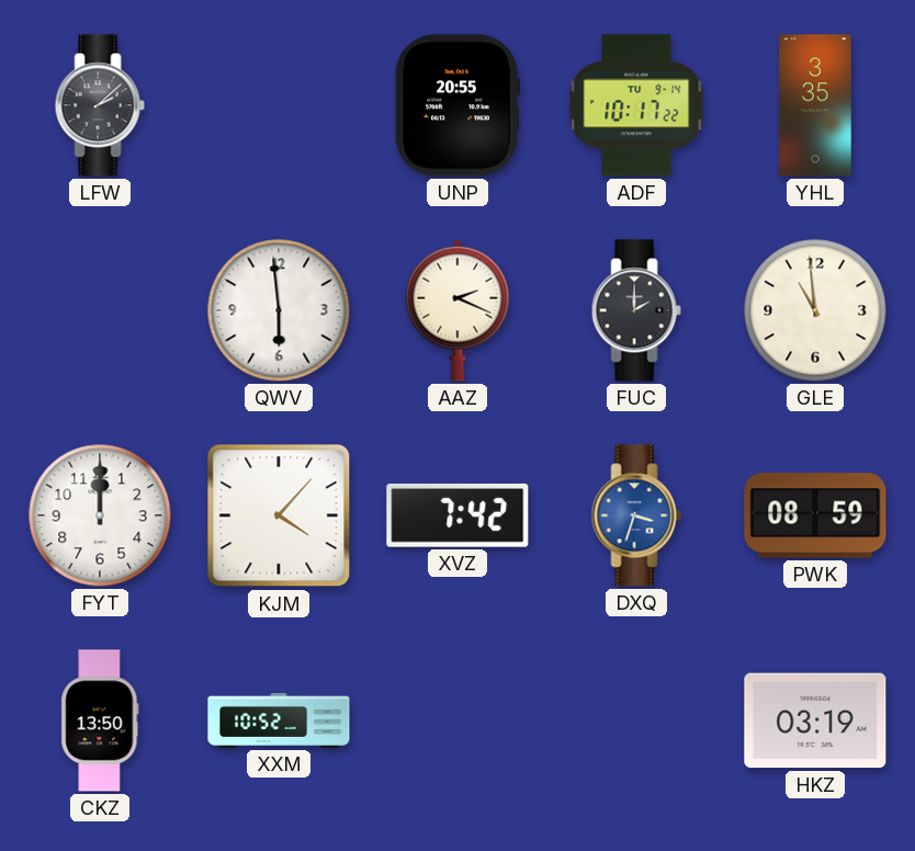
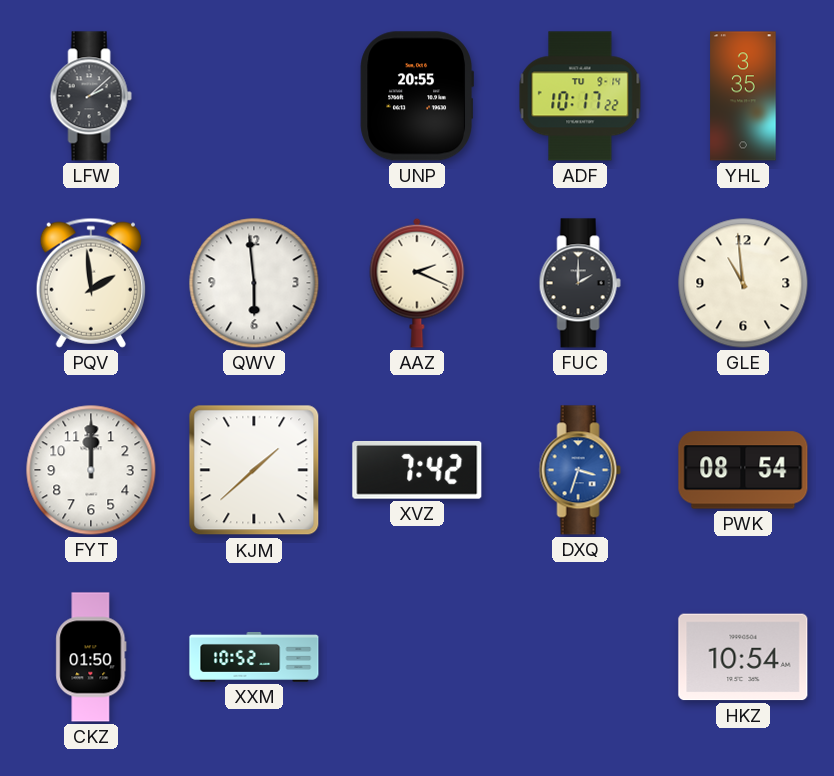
PQV: none -> 1:59 (91, 283)
KJM: 4:07 -> 1:38 (254, 470)
PWK: 08:59 -> 08:54 (743, 470)
CKZ: 13:50 -> 01:50 (91, 657)
HKZ: 03:19 -> 10:54 (743, 657)
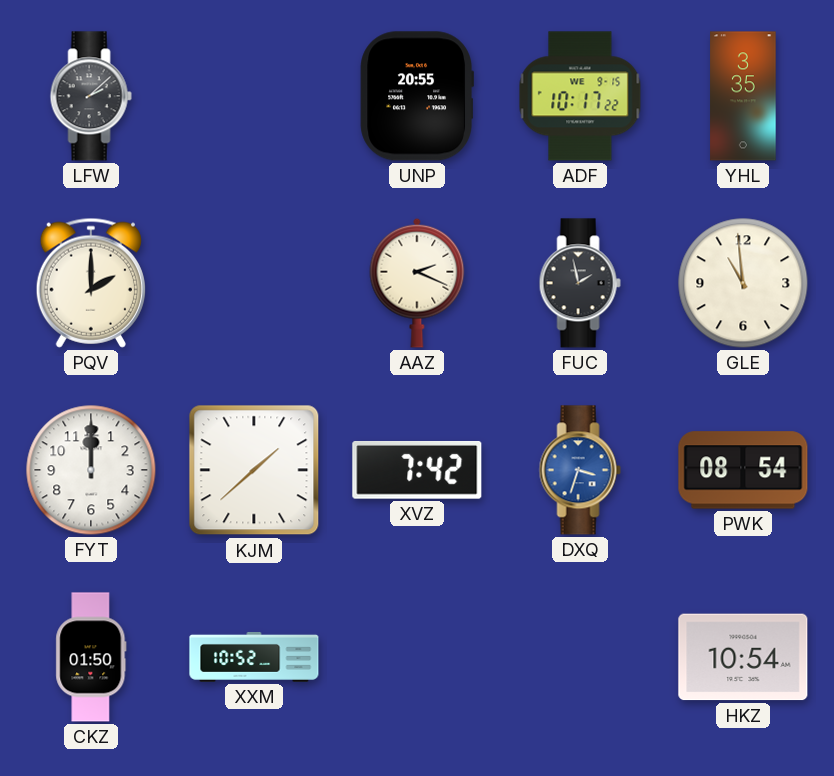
ADF date: TU 9-14 -> WE 9-15 (580, 96)
PQV: 1:59 -> 2:00 (91, 283)
QWV: 5:59 -> none (254, 283)
FUC: 2:00 -> 1:58 (580, 283)
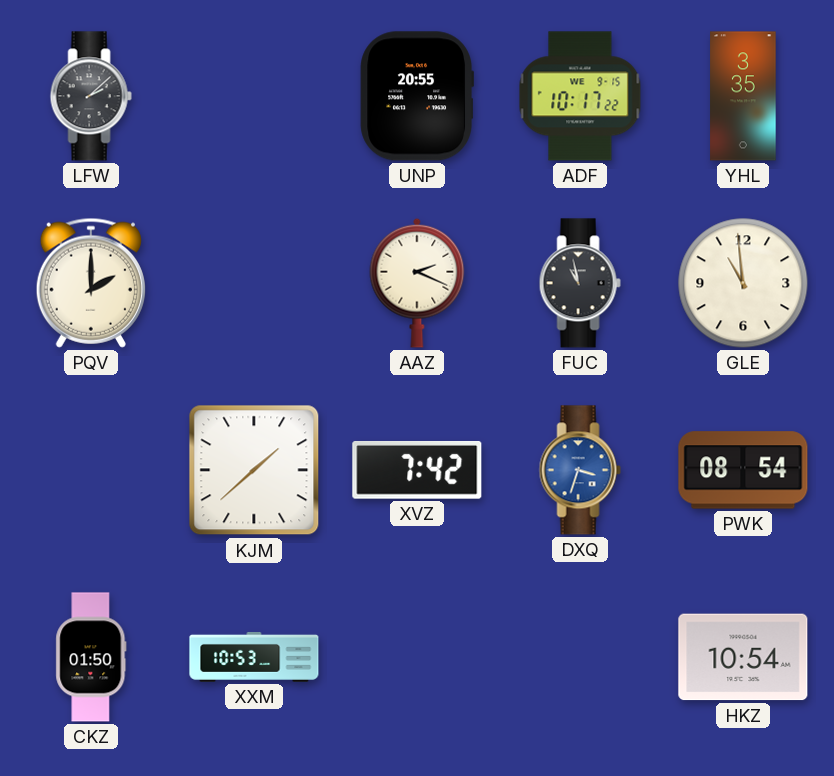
FUC: 1:58 -> 10:58 (580, 283)
FYT: 12:00 -> none (91, 470)
XXM: 10:52 -> 10:53 (254, 657)
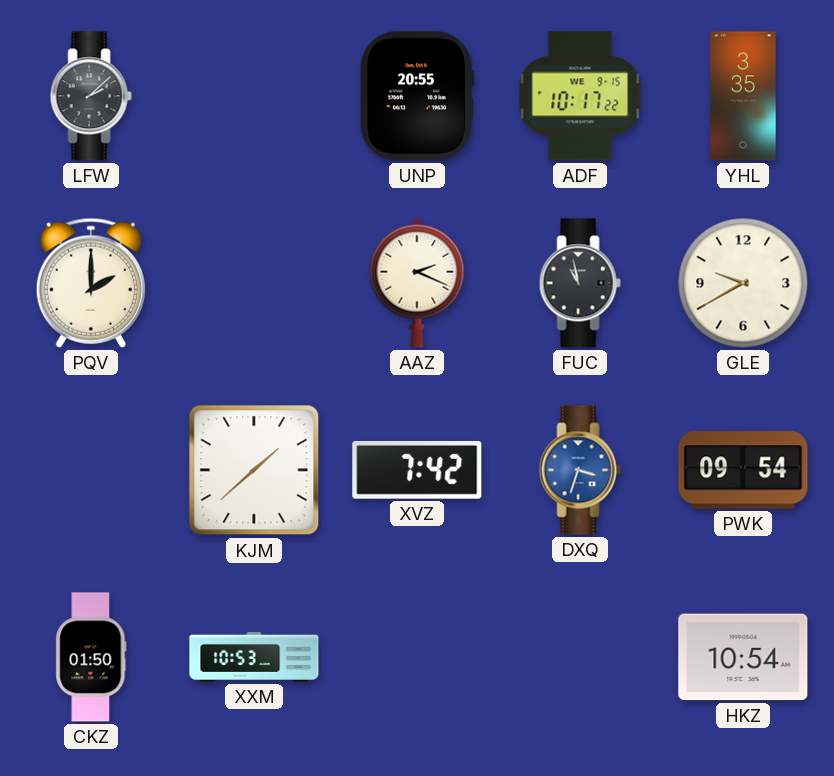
GLE: 10:59 -> 9:40 (743, 283)
PWK: 08:54 -> 09:54 (743, 470)
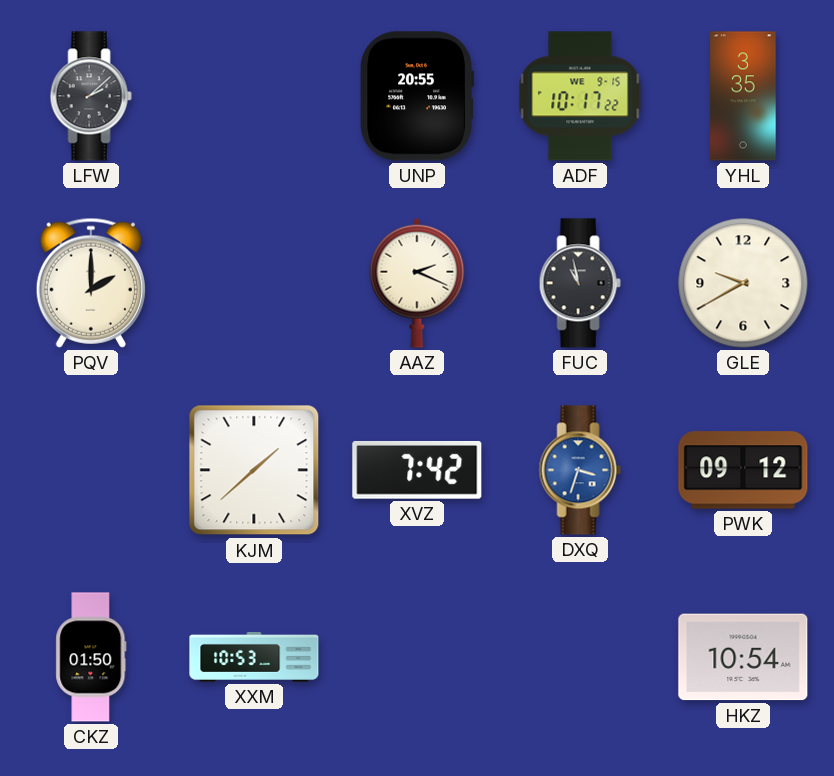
PWK: 09:54 -> 09:12 (743, 470)
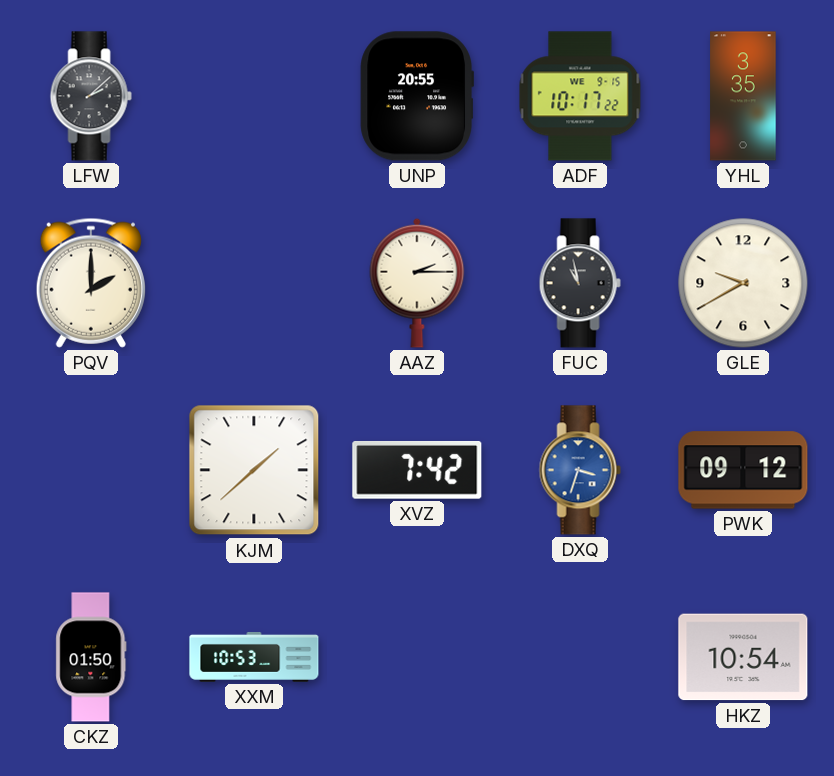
AAZ: 2:19 -> 2:15 (417, 283)
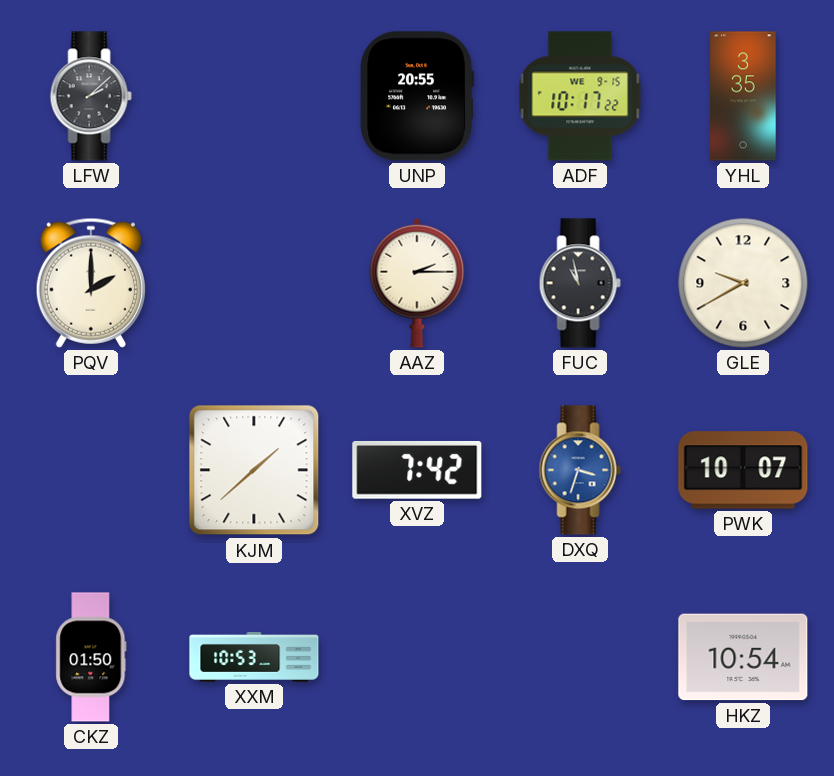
PWK: 09:12 -> 10:07 (743, 470)
